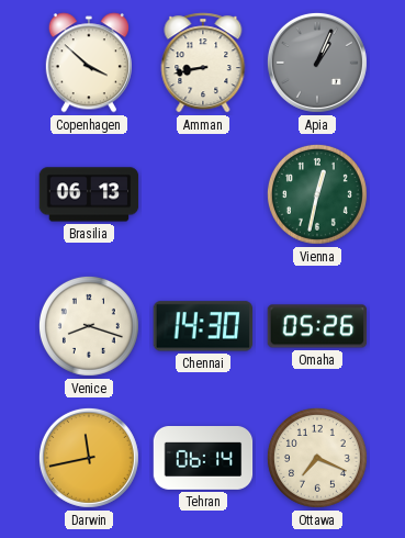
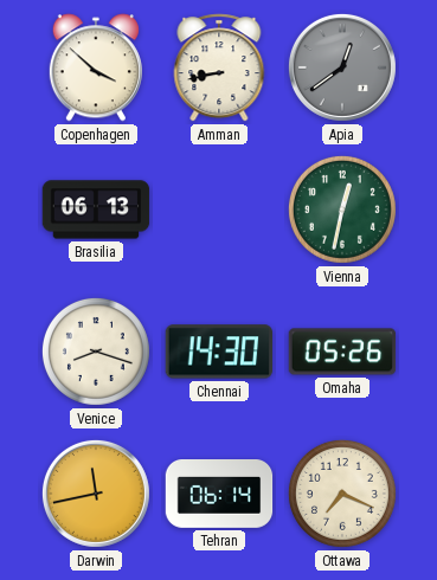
Apia: 1:04 -> 12:39 (342, 67)
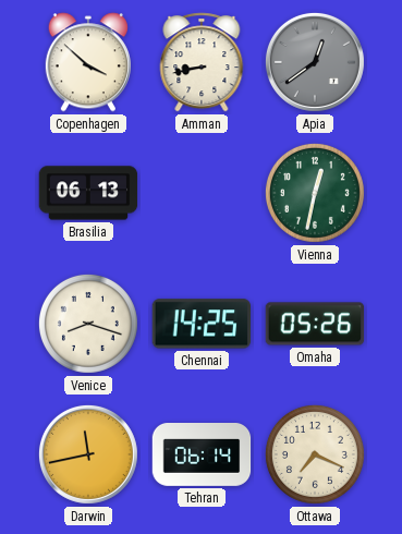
Chennai: 14:30 -> 14:25 (202, 324)
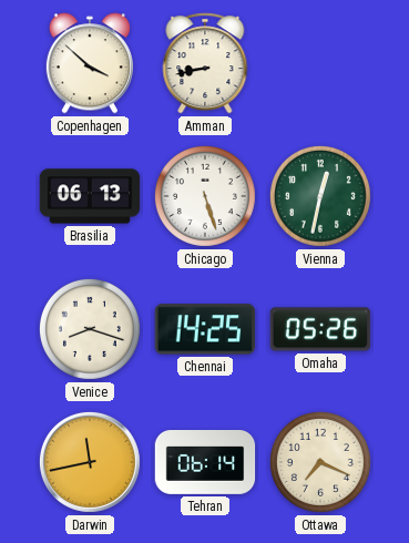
Apia: 12:39 -> none (315, 62)
Chicago: none -> 5:27 (205, 196)
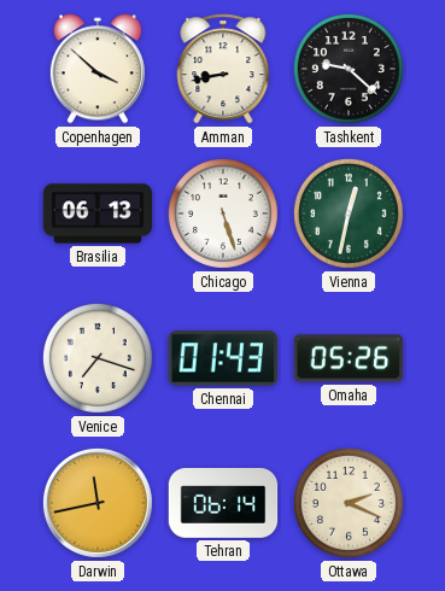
Tashkent: none -> 9:22 (349, 69)
Venice: 8:18 -> 7:18 (98, 358)
Chennai: 14:25 -> 01:43 (223, 358)
Ottawa: 7:19 -> 2:19 (349, 503)
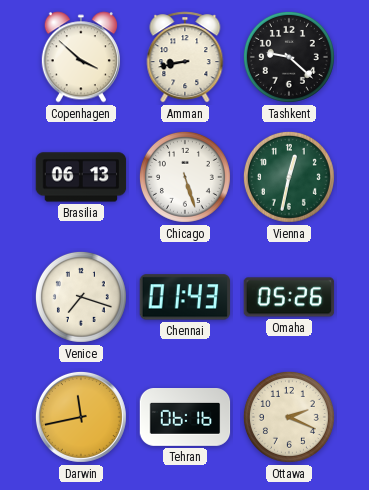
Tehran: 06:14 -> 06:16 (185, 418)
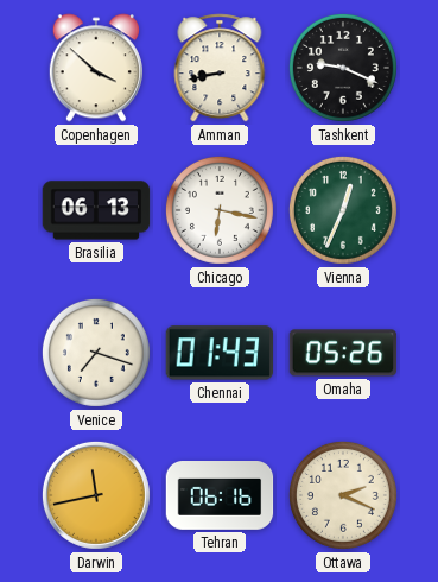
Tashkent: 9:22 -> 9:19 (343, 68)
Chicago: 5:27 -> 6:17 (220, 210)
Vienna: 12:32 -> 12:34 (343, 210)
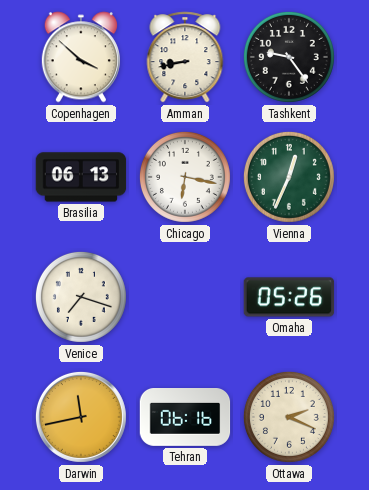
Tashkent: 9:19 -> 9:24 (289, 57)
Chennai: 01:43 -> none (220, 353)
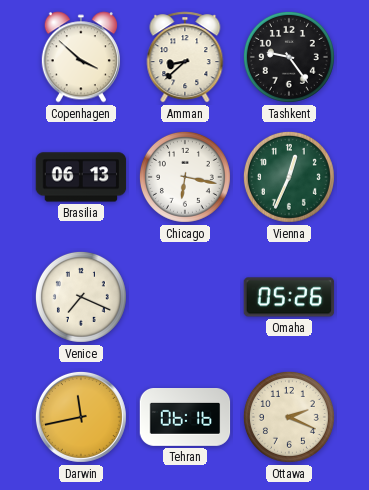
Amman: 8:43 -> 8:38 (185, 57)
Venice: 7:18 -> 7:19 (81, 297)
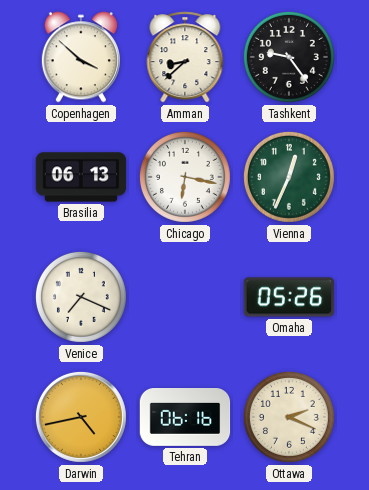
Darwin: 11:43 -> 4:43 (81, 417)
